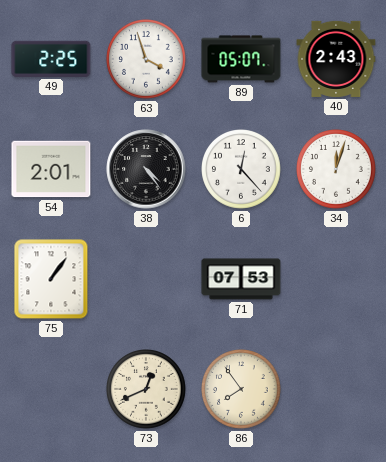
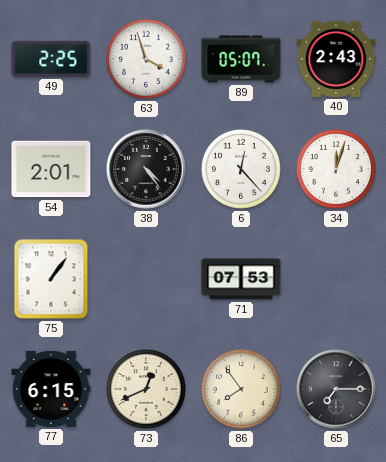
77: none -> 6:15 (51, 389)
65: none -> 7:15 (336, 389)
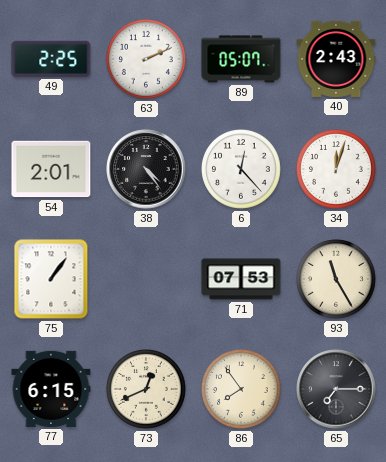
63: 3:57 -> 2:11 (147, 60)
93: none -> 11:25 (337, 280)
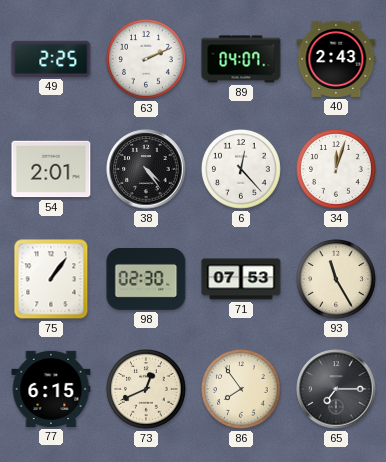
89: 05:07 -> 04:07 (241, 59)
98: none -> 02:30 (146, 279)
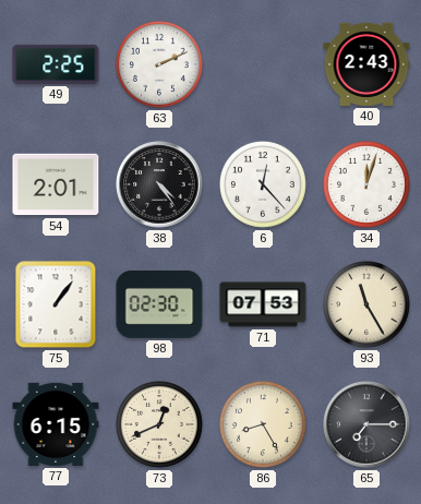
89: 04:07 -> none (241, 59)
86: 7:54 -> 8:25 (264, 425)
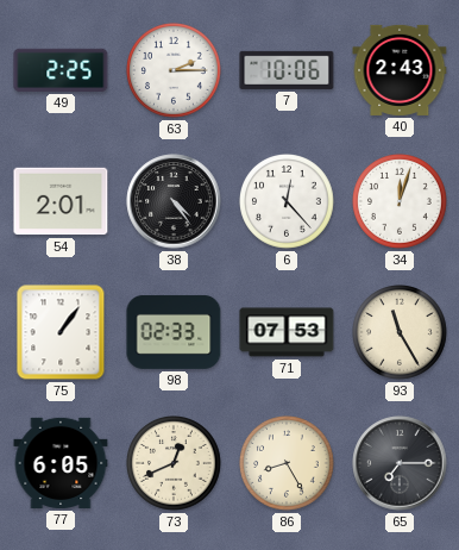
63: 2:11 -> 2:15 (175, 71)
7: none -> 10:06 (287, 70)
98: 02:30 -> 02:33 (174, 332)
77: 6:15 -> 6:05 (61, 463)
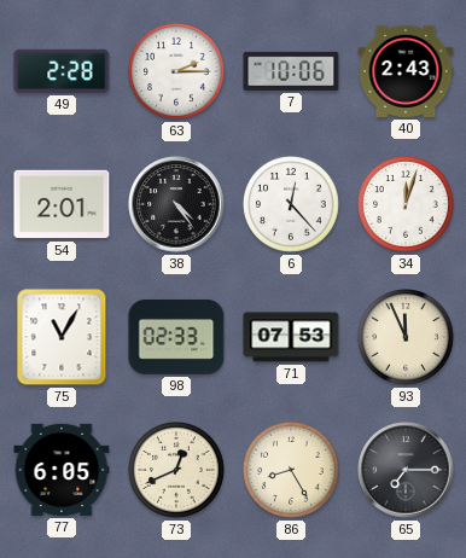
49: 2:25 -> 2:28 (62, 71)
75: 1:06 -> 11:05 (62, 337)
93: 11:25 -> 11:56 (407, 338)
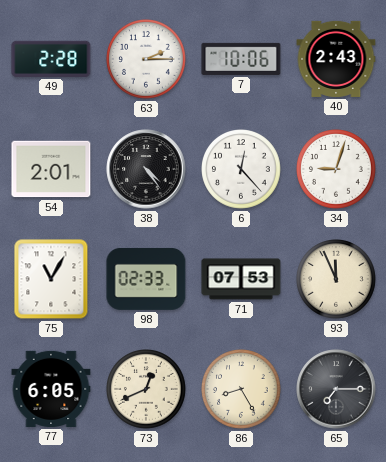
34: 12:03 -> 9:03 (337, 170)
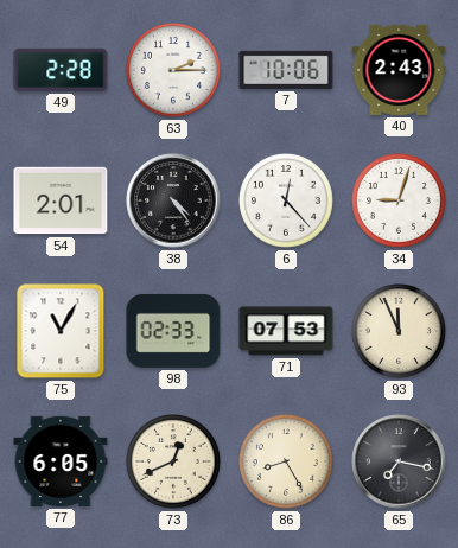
65: 7:15 -> 7:17 (399, 461)
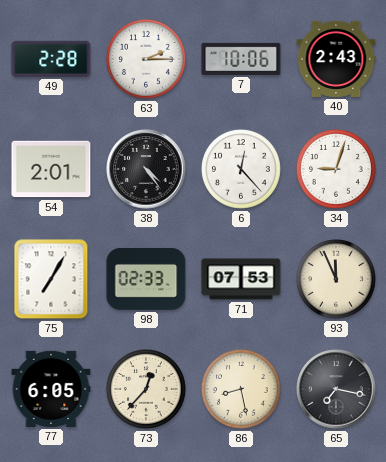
75: 11:05 -> 7:05 (51, 279)
73: 12:41 -> 12:37 (147, 390)
86: 8:25 -> 8:28 (242, 390)
